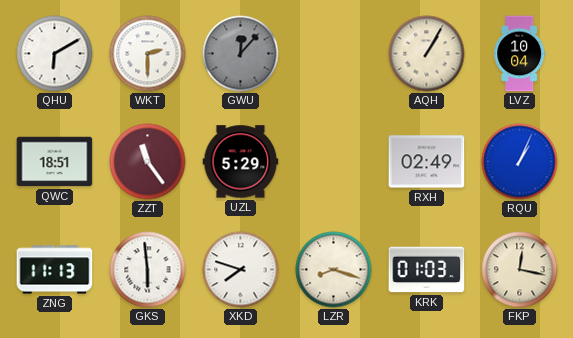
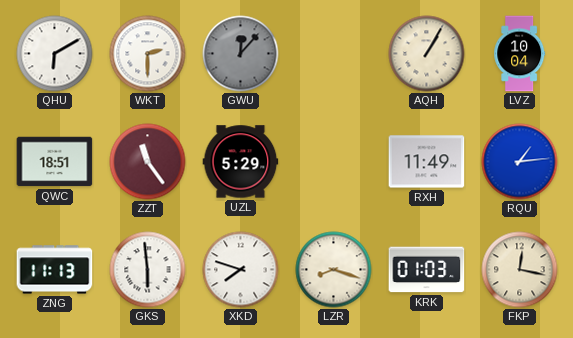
RXH: 02:49 -> 11:49 (427, 162)
RQU: 1:04 -> 1:14 (520, 162)
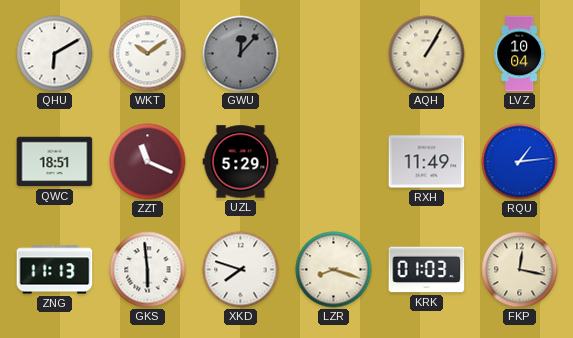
WKT: 2:30 -> 10:09 (148, 54)
ZZT: 11:24 -> 11:19 (148, 162)
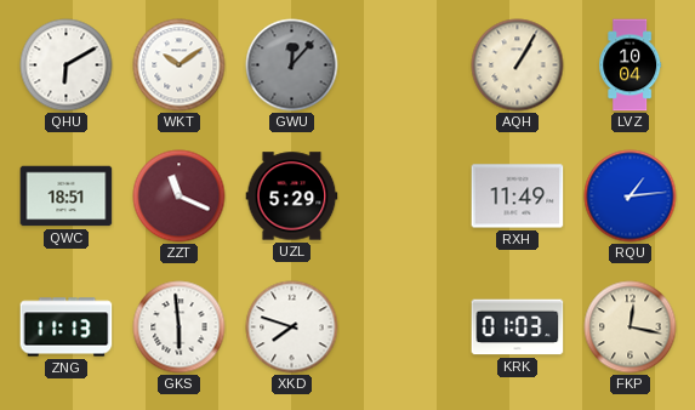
LZR: 8:18 -> none (334, 270)
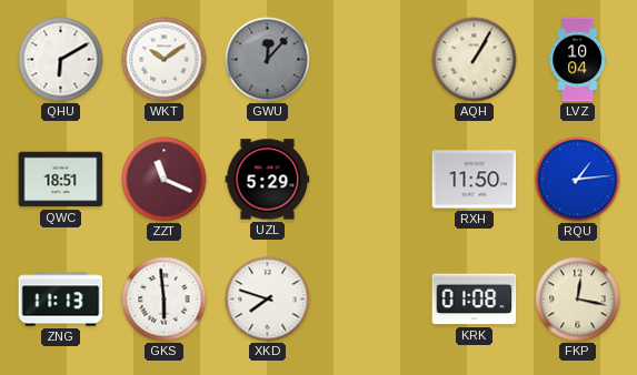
RXH: 11:49 -> 11:50 (475, 180)
KRK: 01:03 -> 01:08 (475, 300)
